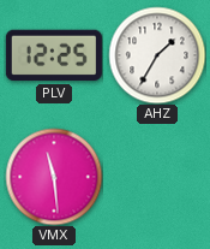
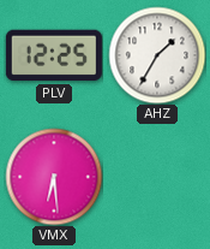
VMX: 11:29 -> 6:29 (54, 177)
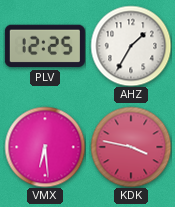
KDK: none -> 3:47 (131, 147)
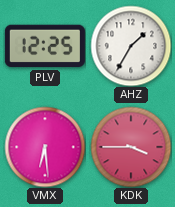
KDK: 3:47 -> 3:45 (131, 147)
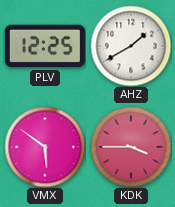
AHZ: 1:35 -> 1:40 (131, 46)
VMX: 6:29 -> 5:51 (45, 147)
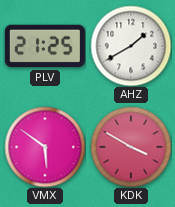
PLV: 12:25 -> 21:25 (45, 46)
KDK: 3:45 -> 3:50 (131, 147)
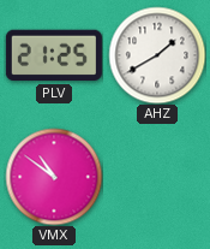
VMX: 5:51 -> 10:51 (54, 177)
KDK: 3:50 -> none (131, 147)
